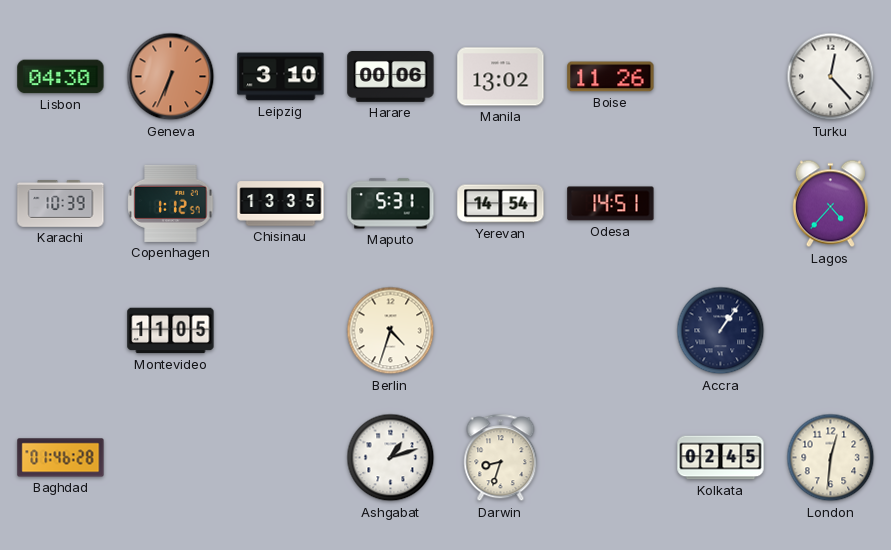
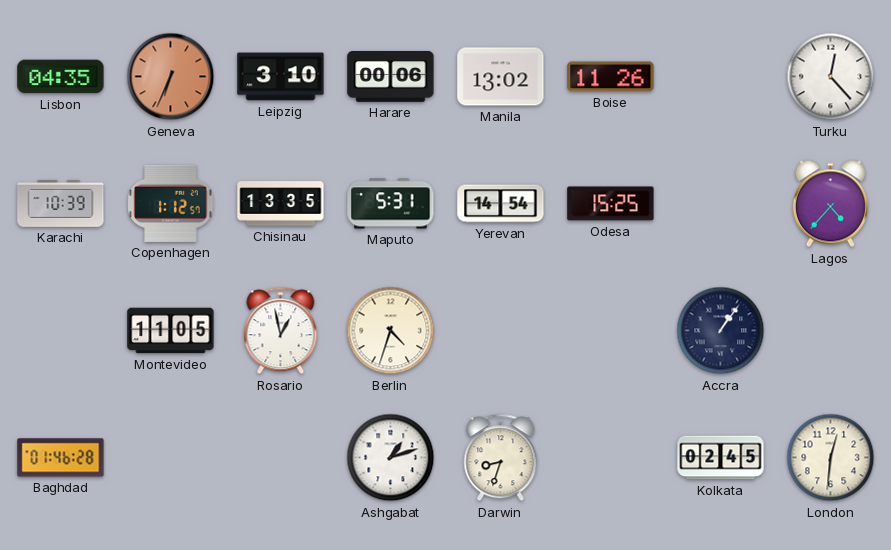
Lisbon: 04:30 -> 04:35 (61, 77)
Odesa: 14:51 -> 15:25 (611, 204)
Rosario: none -> 12:58 (281, 331)
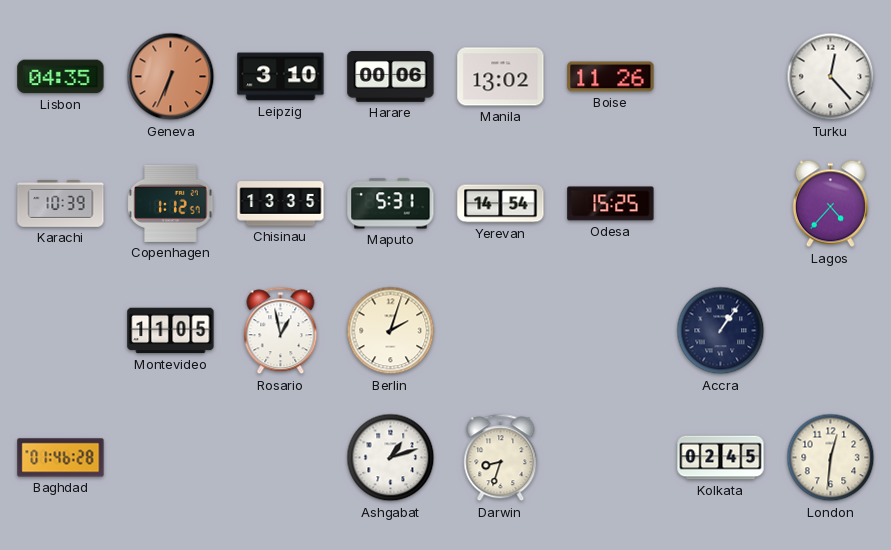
Berlin: 4:33 -> 2:03 (391, 331)
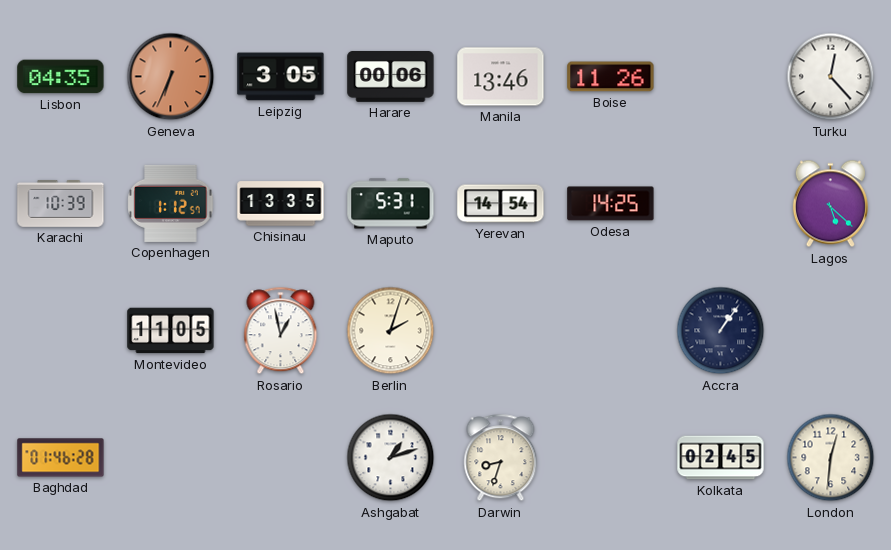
Leipzig: 3:10 -> 3:05 (281, 77)
Manila: 13:02 -> 13:46 (501, 77)
Odesa: 15:25 -> 14:25 (611, 204)
Lagos: 4:37 -> 5:22 (830, 204)
